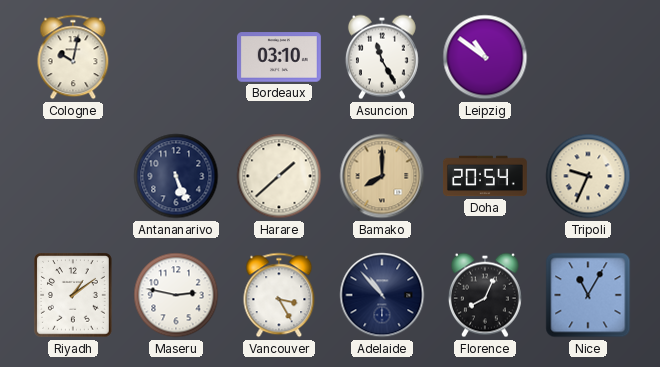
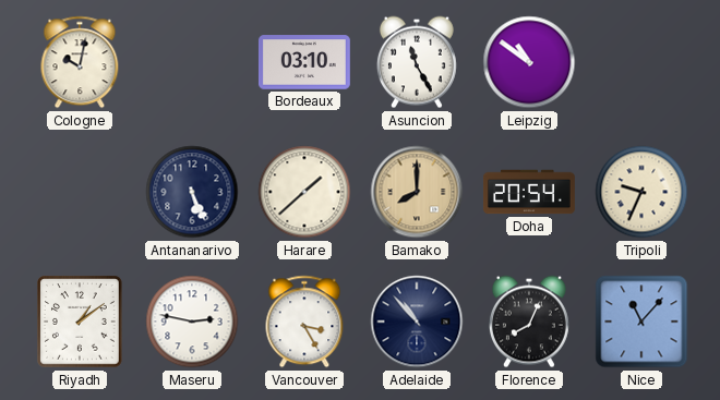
Nice: 11:05 -> 11:07 (641, 322)
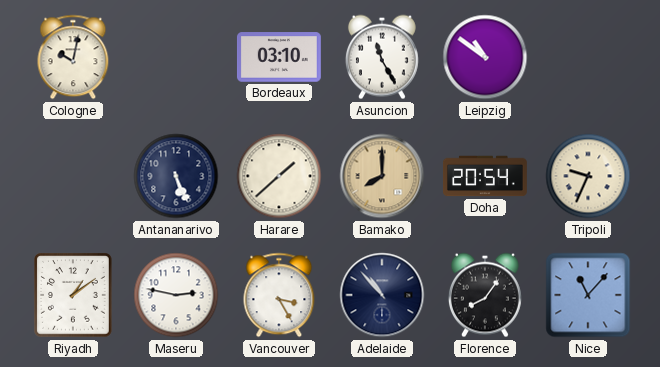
Florence: 8:04 -> 8:06 (485, 295)
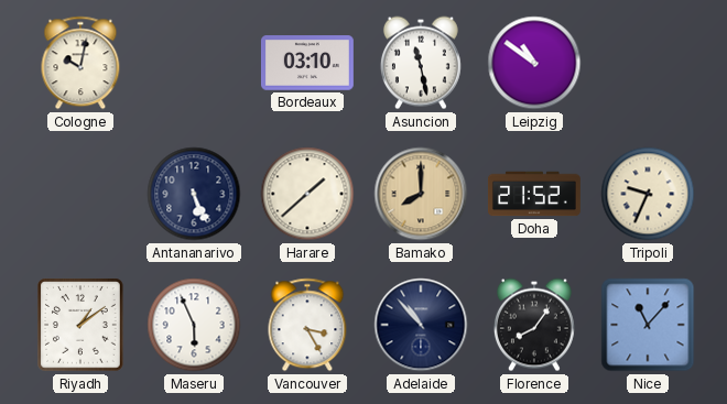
Asuncion: 11:25 -> 11:28 (421, 63)
Doha: 20:54 -> 21:52 (535, 194)
Maseru: 2:47 -> 5:56 (194, 325)
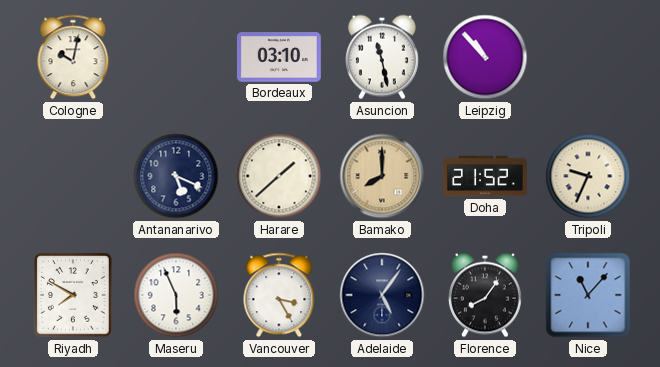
Leipzig: 10:51 -> 10:53 (485, 57)
Antananarivo: 5:26 -> 5:19 (176, 176)
Riyadh: 1:09 -> 7:50 (74, 295)
Adelaide: 10:53 -> 5:06 (382, 295)
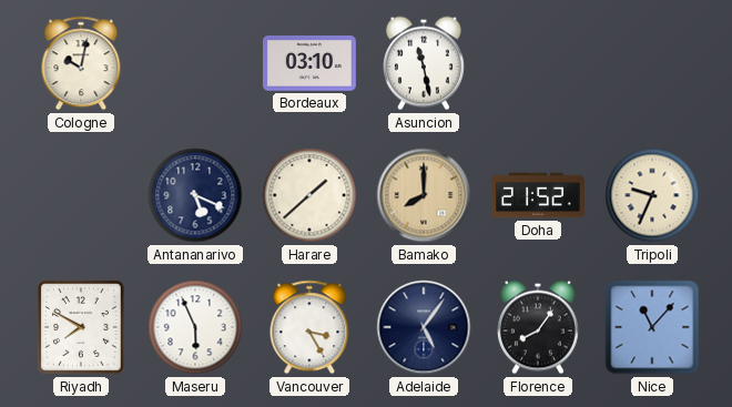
Leipzig: 10:53 -> none (485, 57)
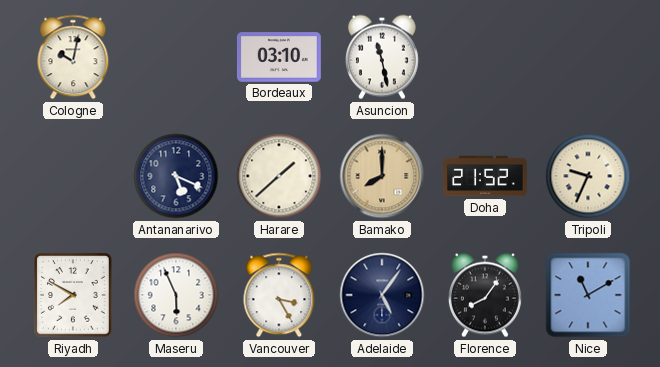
Nice: 11:07 -> 11:10 (588, 295)
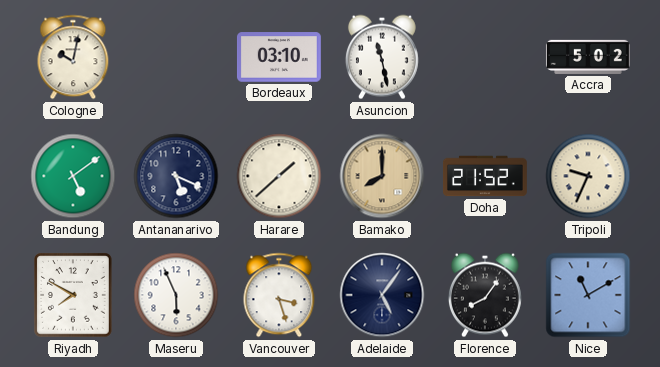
Accra: none -> 5:02 (588, 57)
Bandung: none -> 5:09 (73, 176)
Vancouver: 3:25 -> 3:27 (279, 295)
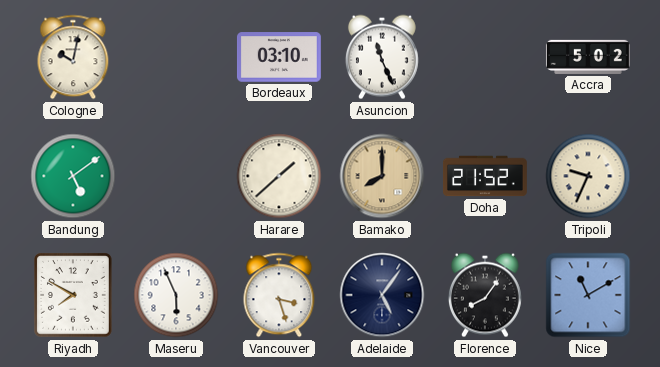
Asuncion: 11:28 -> 11:26 (382, 57)
Antananarivo: 5:19 -> none (176, 176)
